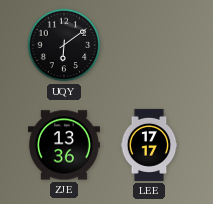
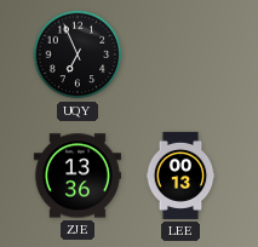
UQY: 6:09 -> 6:56 (78, 54)
LEE: 17:17 -> 00:13 (180, 176)
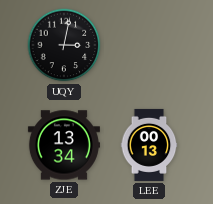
UQY: 6:56 -> 3:02 (64, 45)
ZJE: 13:36 -> 13:34 (64, 145)
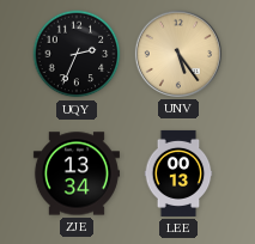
UQY: 3:02 -> 2:34 (77, 54)
UNV: none -> 5:24 (178, 54)
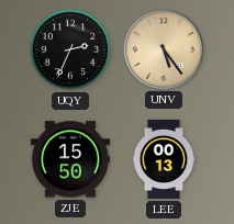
ZJE: 13:34 -> 15:50 (70, 159)
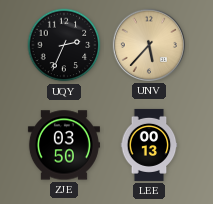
UNV: 5:24 -> 5:37 (149, 45)
ZJE: 15:50 -> 03:50 (64, 145)
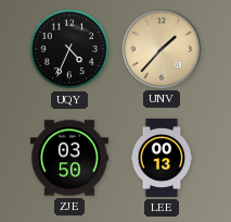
UQY: 2:34 -> 4:34 (69, 49)
UNV: 5:37 -> 1:37 (162, 49)
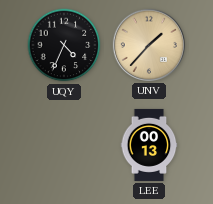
ZJE: 03:50 -> none (69, 158)
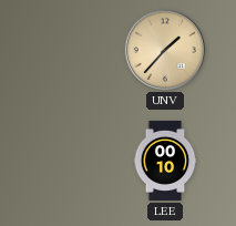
UQY: 4:34 -> none (64, 45)
LEE: 00:13 -> 00:10 (165, 161)
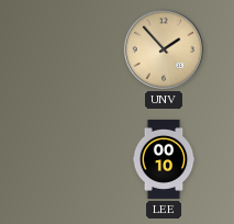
UNV: 1:37 -> 1:53 (164, 49)
